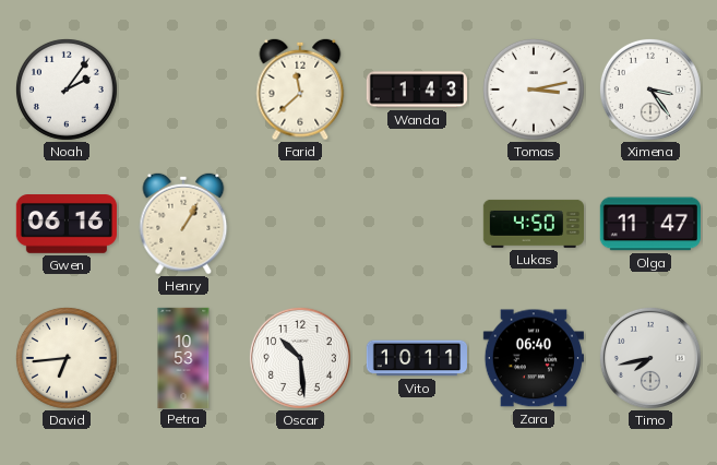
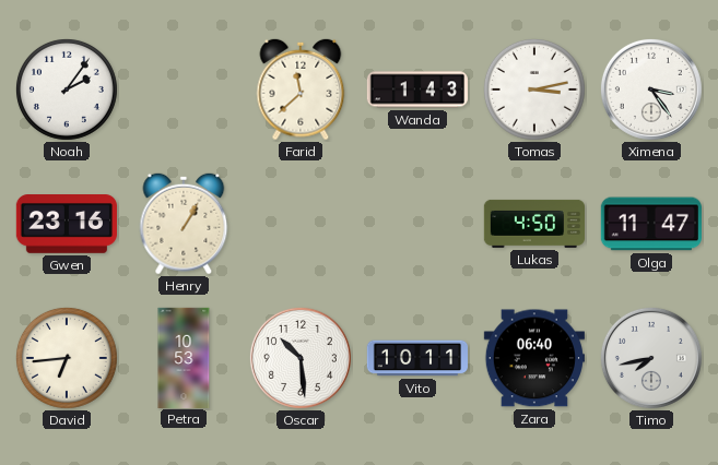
Gwen: 06:16 -> 23:16 (67, 225)
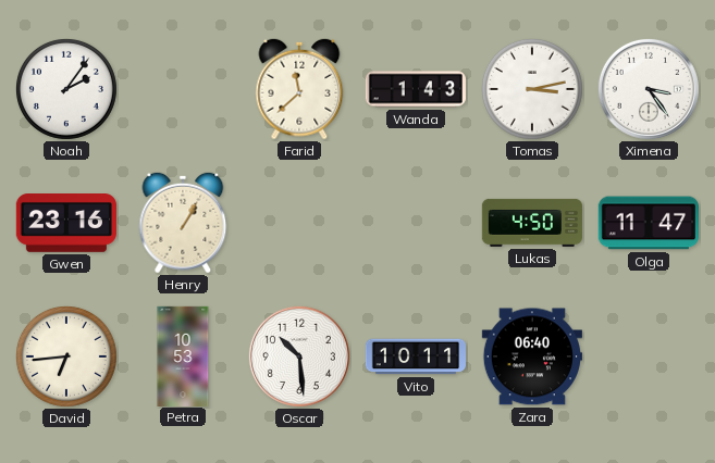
Timo: 7:43 -> none (651, 358)
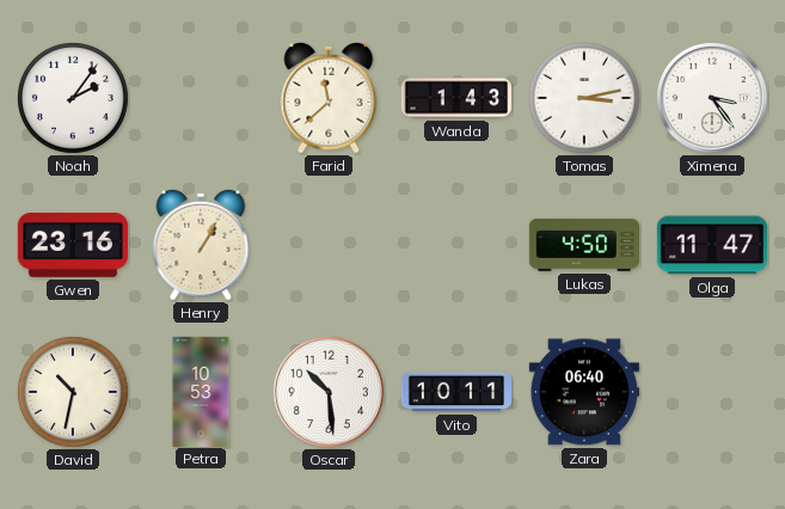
David: 6:44 -> 10:32 (73, 392)
